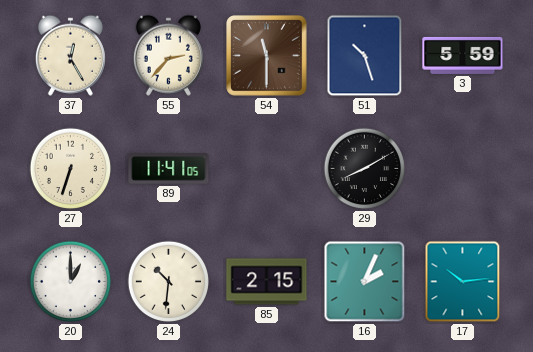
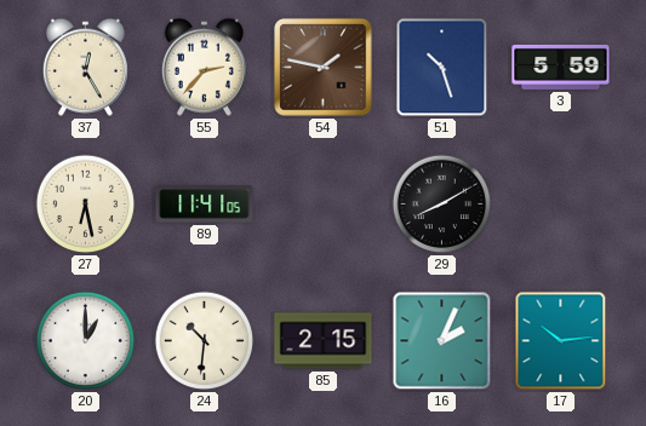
54: 11:30 -> 1:47 (324, 68)
27: 6:33 -> 6:28 (86, 205)
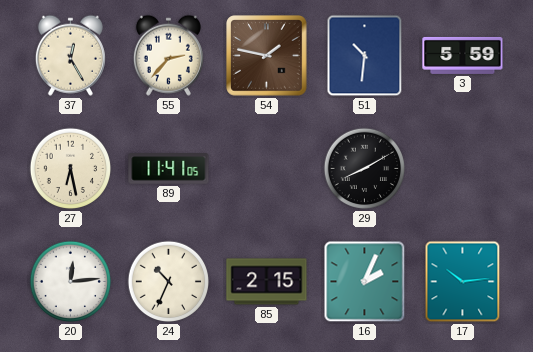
51: 10:27 -> 10:31 (365, 56)
20: 1:00 -> 12:14 (71, 282)
24: 10:31 -> 10:34 (169, 282)
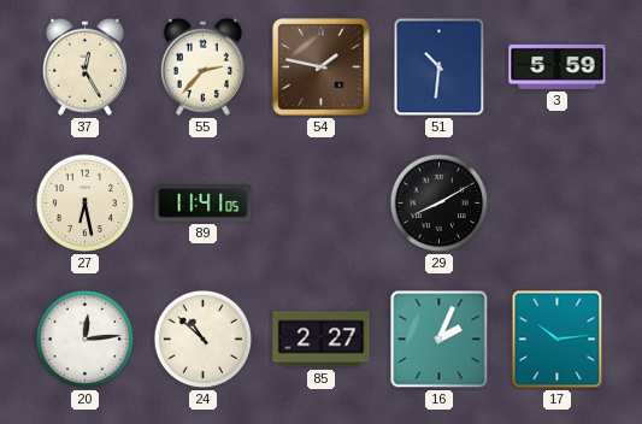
24: 10:34 -> 10:52 (204, 340)
85: 2:15 -> 2:27 (322, 340)
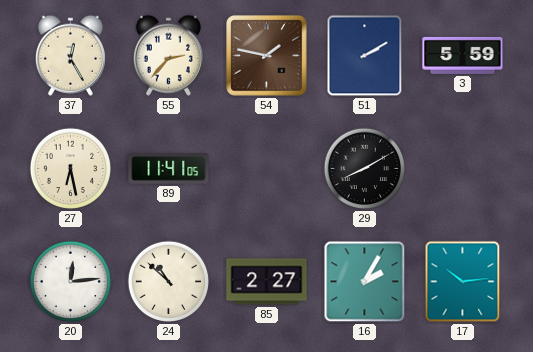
51: 10:31 -> 2:10 (365, 56)
16: 2:04 -> 2:05 (365, 282)
